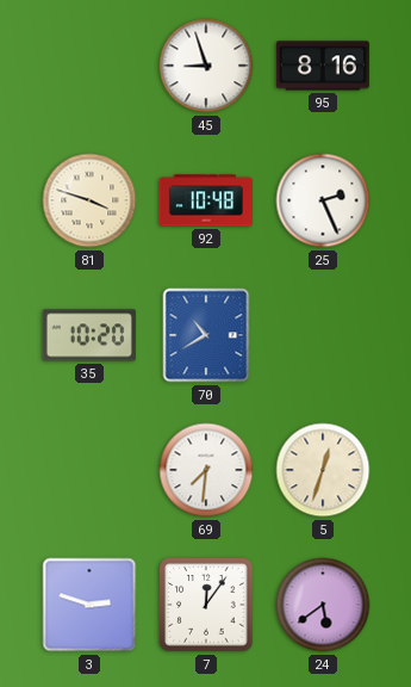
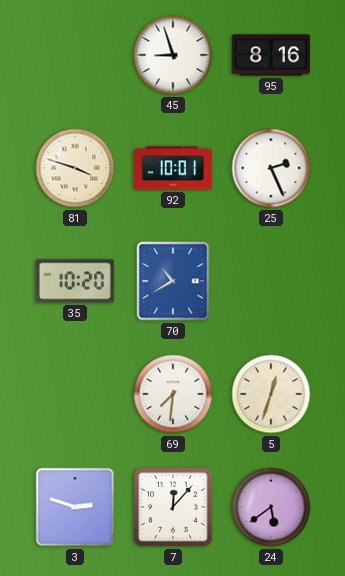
92: 10:48 -> 10:01 (173, 168)
7: 12:06 -> 12:07 (173, 507)
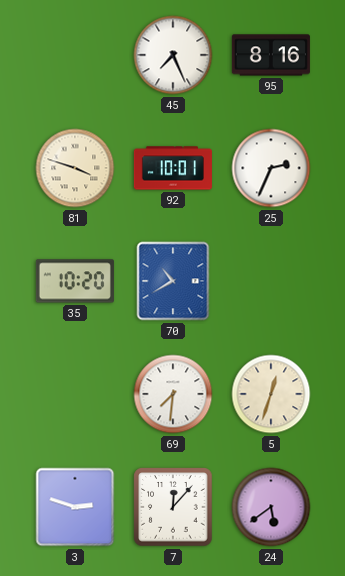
45: 8:57 -> 7:26 (173, 55)
25: 2:26 -> 2:34 (271, 168)
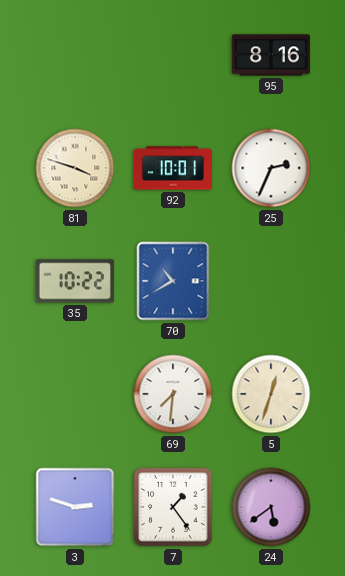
45: 7:26 -> none (173, 55)
35: 10:20 -> 10:22 (75, 281)
7: 12:07 -> 1:24 (173, 507)
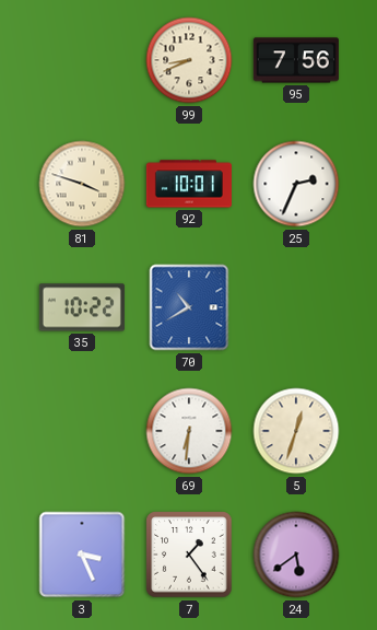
99: none -> 8:41 (189, 60)
95: 8:16 -> 7:56 (296, 60)
69: 7:31 -> 6:31 (189, 431)
3: 2:48 -> 3:26 (82, 555)
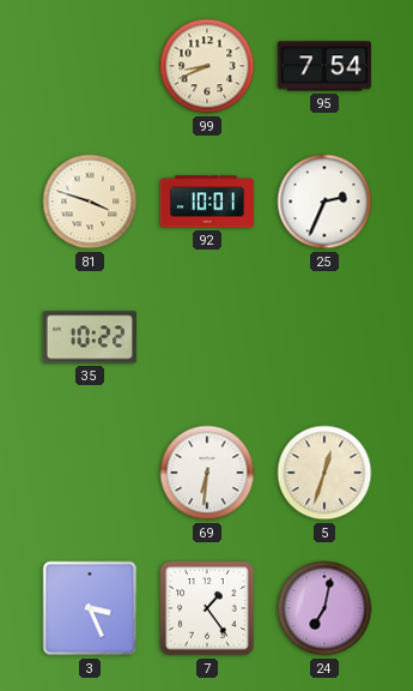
95: 7:56 -> 7:54 (324, 66)
70: 10:40 -> none (189, 307)
24: 5:39 -> 7:02 (324, 608)
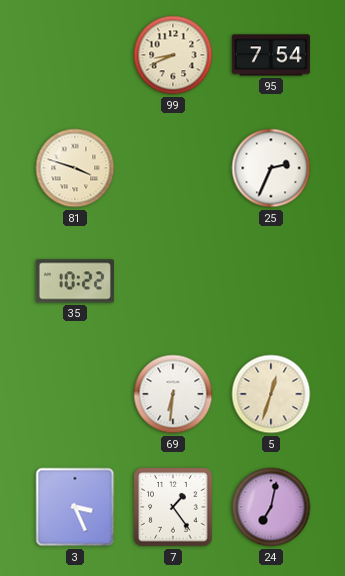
92: 10:01 -> none (207, 202)
